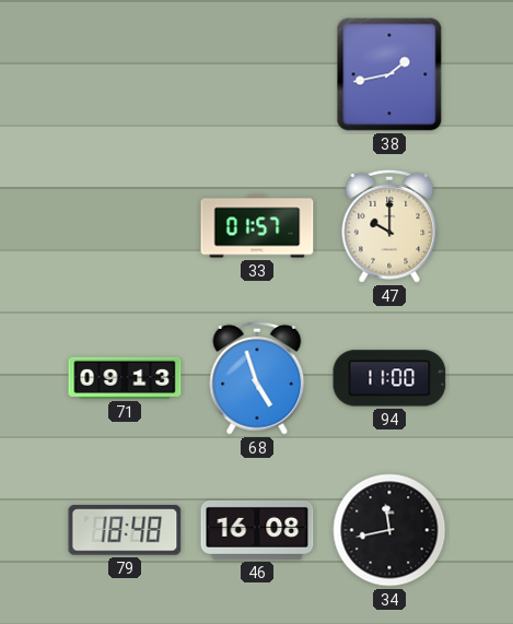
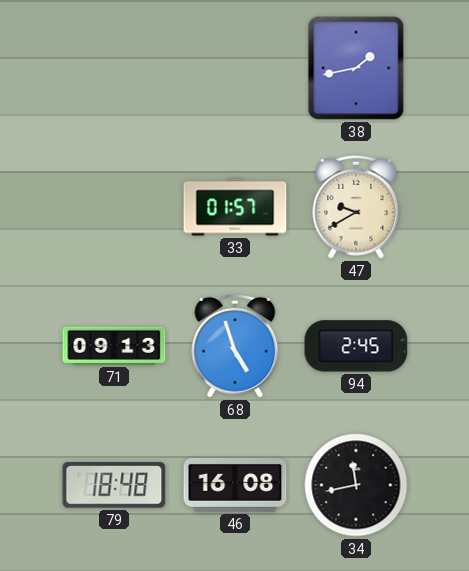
47: 10:00 -> 9:40 (356, 207)
94: 11:00 -> 2:45 (356, 346)
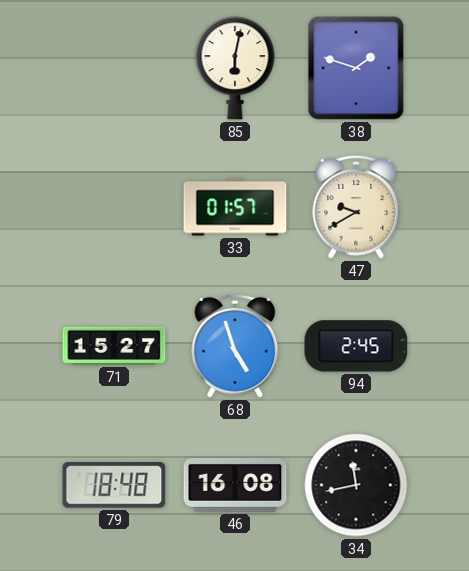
85: none -> 6:02 (235, 68)
38: 1:43 -> 1:48 (356, 68)
71: 09:13 -> 15:27 (114, 346)
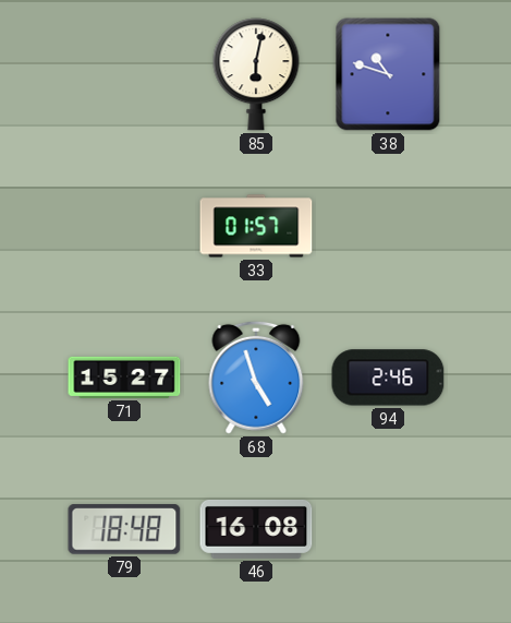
38: 1:48 -> 10:48 (388, 74)
47: 9:40 -> none (356, 207)
94: 2:45 -> 2:46 (388, 378)
34: 11:43 -> none (356, 485)
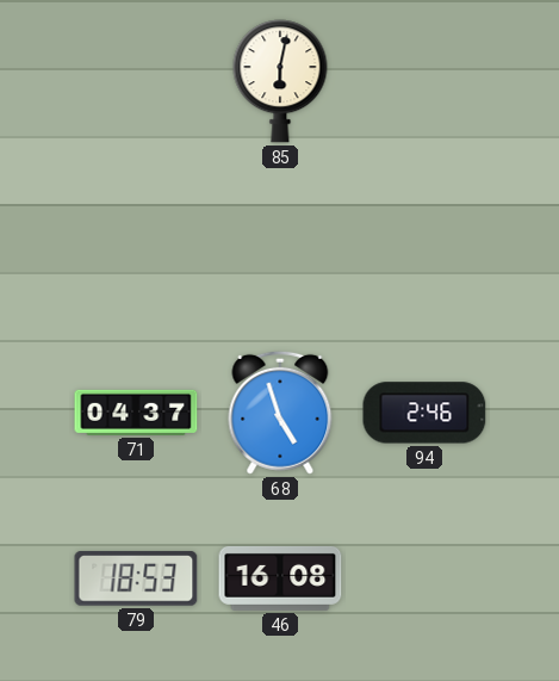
38: 10:48 -> none (388, 74)
33: 01:57 -> none (256, 226)
71: 15:27 -> 04:37 (136, 413)
79: 18:48 -> 18:53 (136, 578)
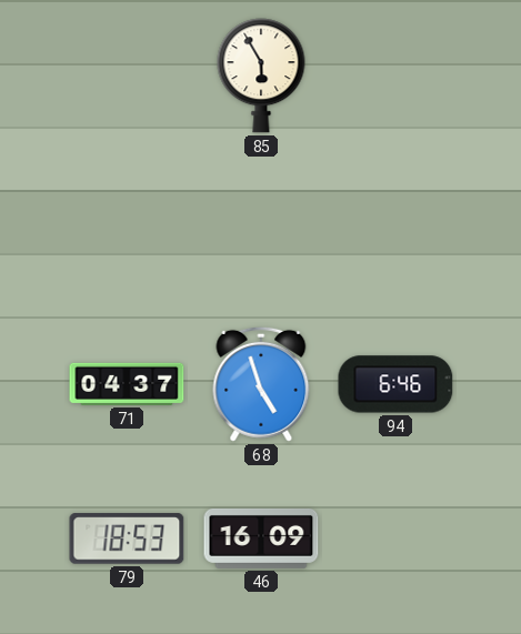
85: 6:02 -> 5:55 (261, 76)
94: 2:46 -> 6:46 (395, 384)
46: 16:08 -> 16:09 (261, 539)
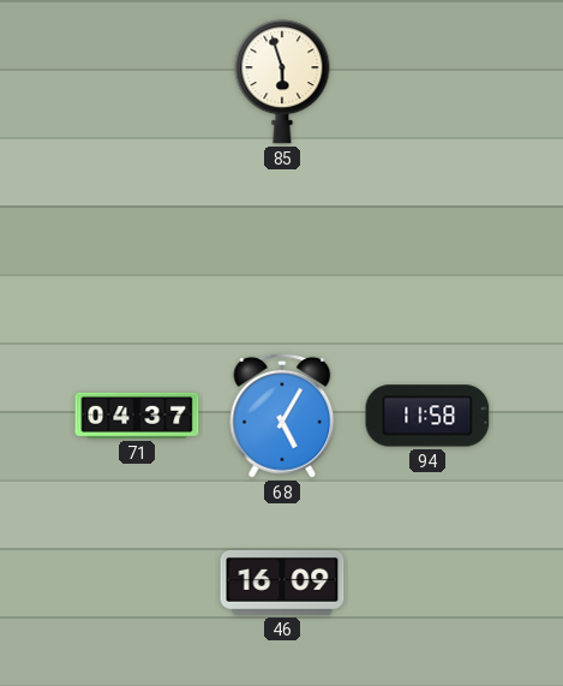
85: 5:55 -> 5:57 (282, 82)
68: 4:57 -> 5:05 (282, 416)
94: 6:46 -> 11:58 (427, 416)
79: 18:53 -> none (127, 539)
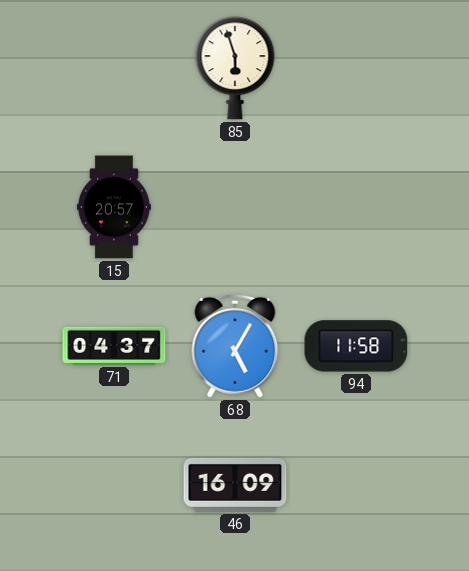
15: none -> 20:57 (114, 207)
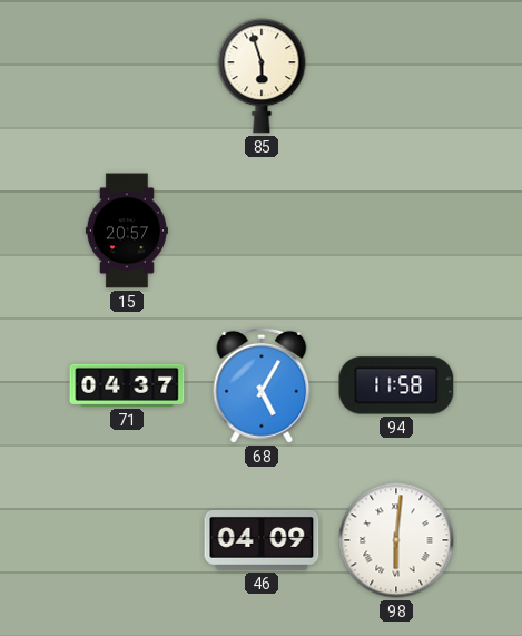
46: 16:09 -> 04:09 (262, 540)
98: none -> 6:01 (396, 540)
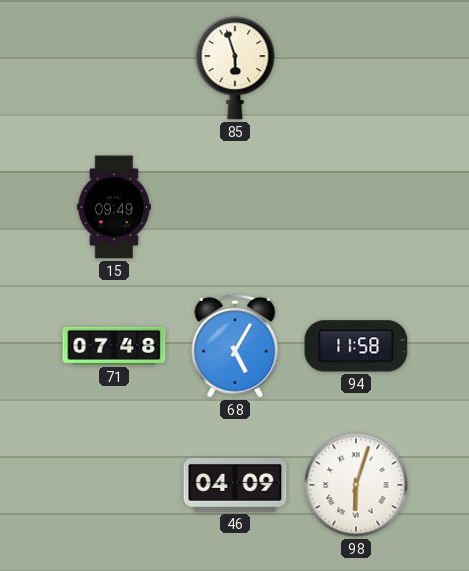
15: 20:57 -> 09:49 (114, 207)
71: 04:37 -> 07:48 (114, 346)
98: 6:01 -> 6:03 (356, 485)
